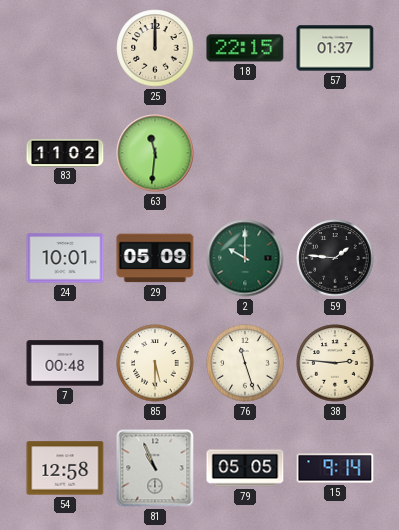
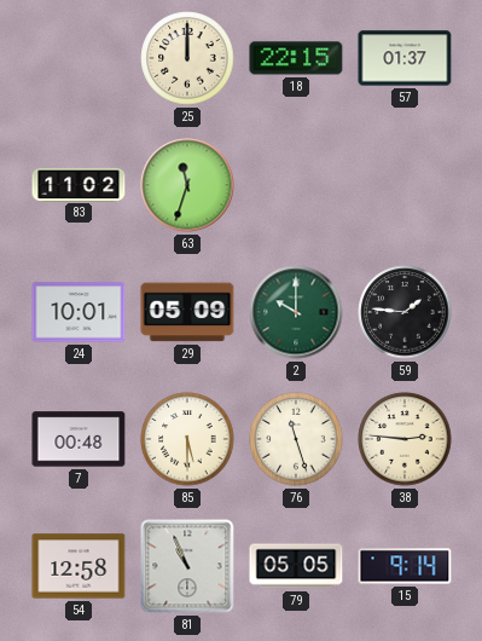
63: 11:31 -> 11:33 (187, 185)
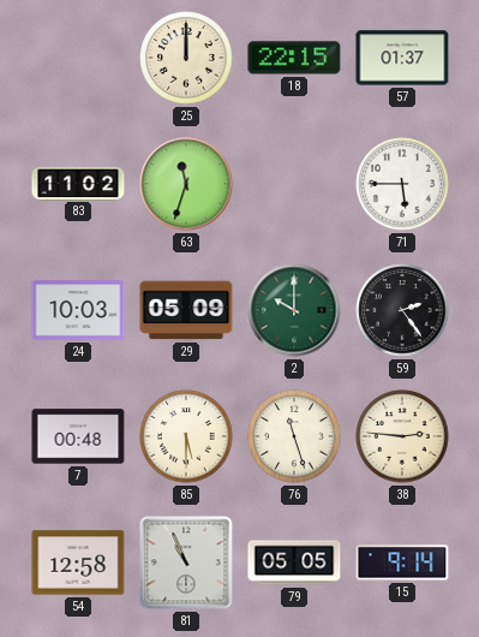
71: none -> 5:45 (402, 184)
24: 10:01 -> 10:03 (78, 310)
59: 1:46 -> 2:24 (402, 310)
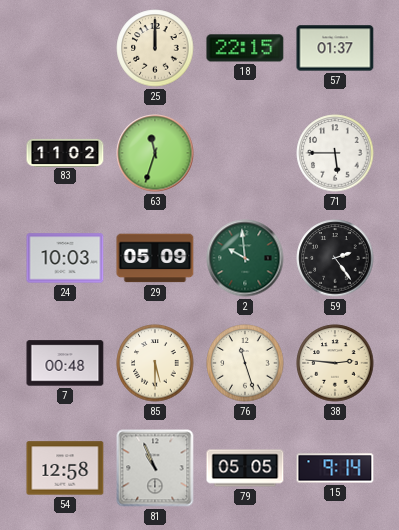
2: 10:00 -> 9:59 (245, 258)
